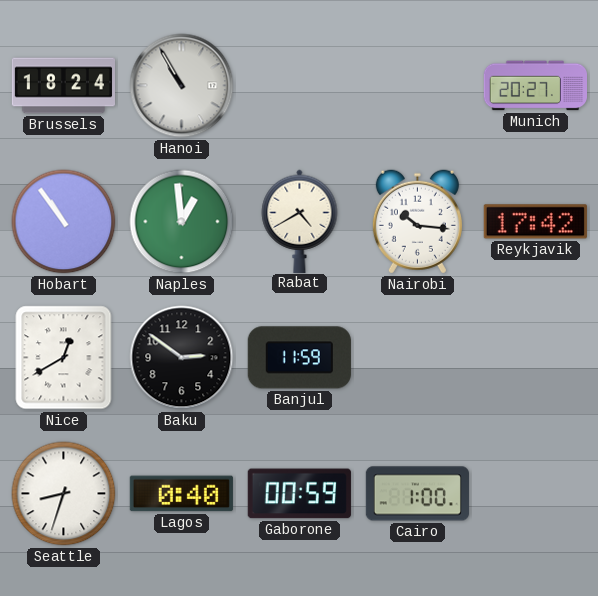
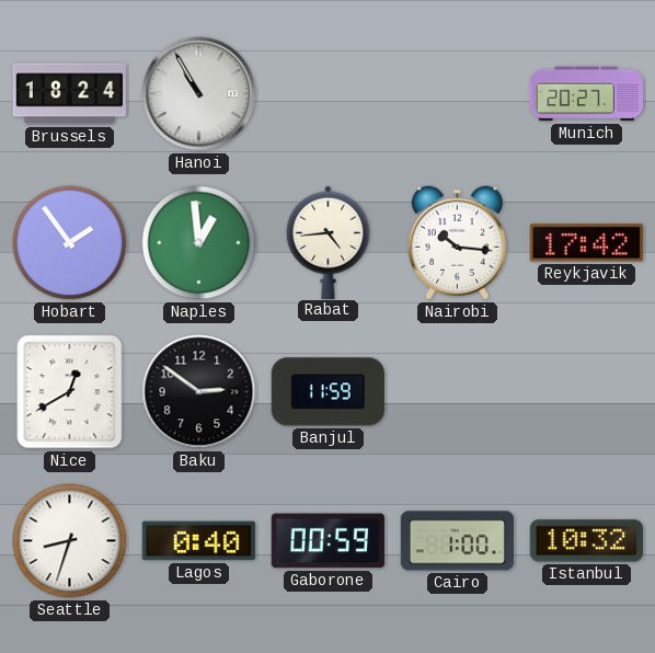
Hobart: 10:54 -> 1:54 (70, 243)
Rabat: 4:40 -> 4:44 (329, 242)
Istanbul: none -> 10:32 (586, 541)
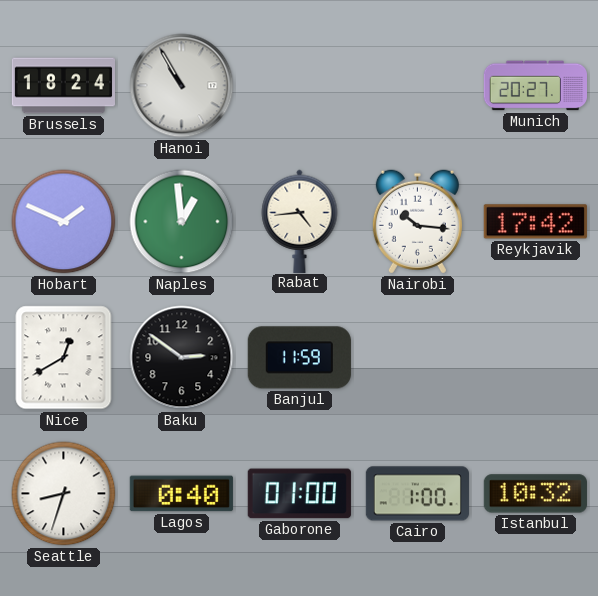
Hobart: 1:54 -> 1:49 (64, 222)
Gaborone: 00:59 -> 01:00 (299, 494)
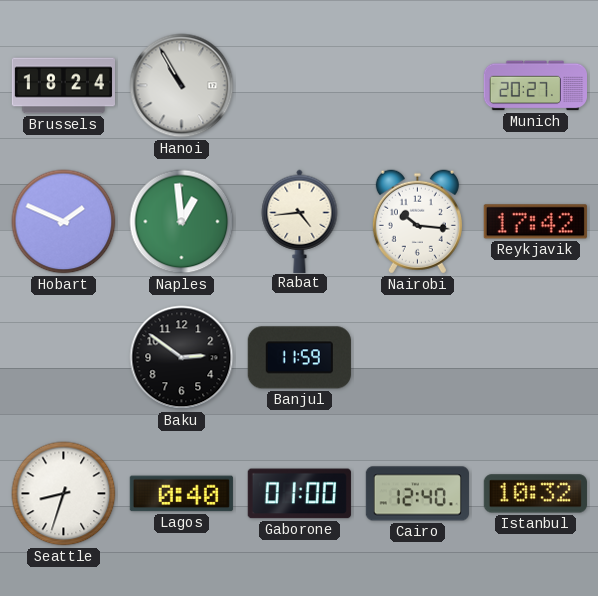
Nice: 12:40 -> none (64, 358)
Cairo: 1:00 -> 12:40 (417, 494)
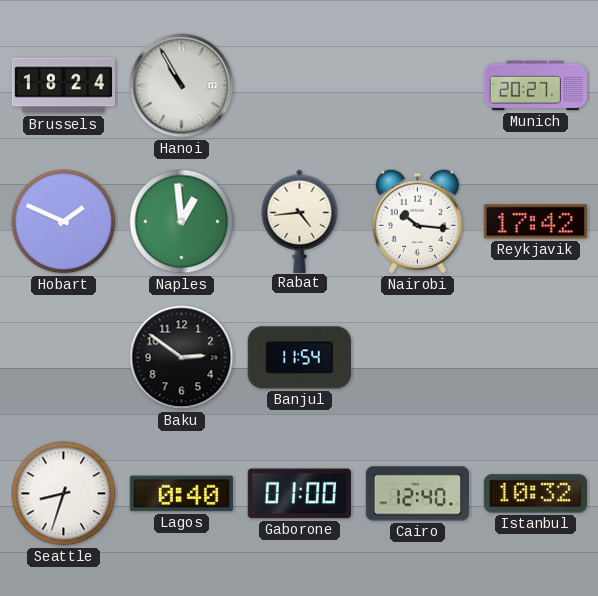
Banjul: 11:59 -> 11:54 (299, 358)
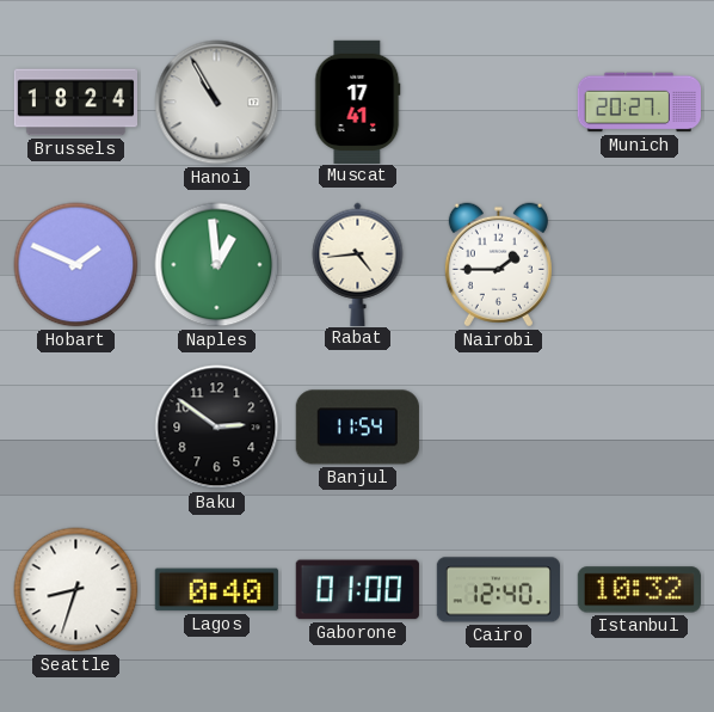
Muscat: none -> 17:41 (358, 102)
Nairobi: 10:16 -> 1:45 (498, 265)
Reykjavik: 17:42 -> none (535, 222)
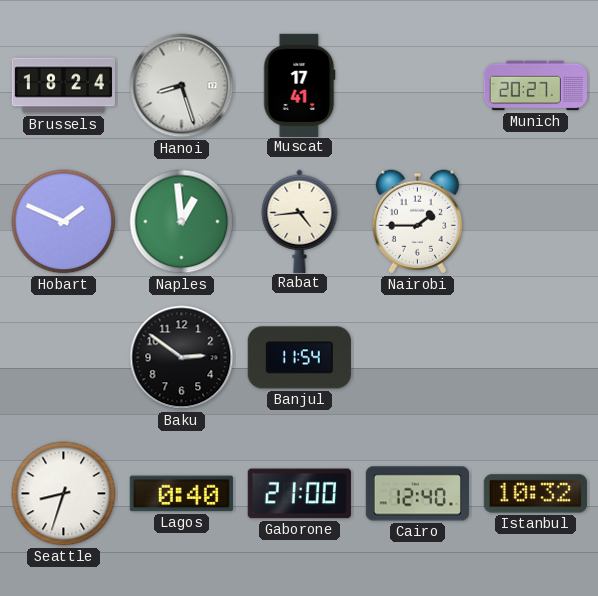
Hanoi: 10:55 -> 8:27 (182, 86)
Gaborone: 01:00 -> 21:00 (299, 494)
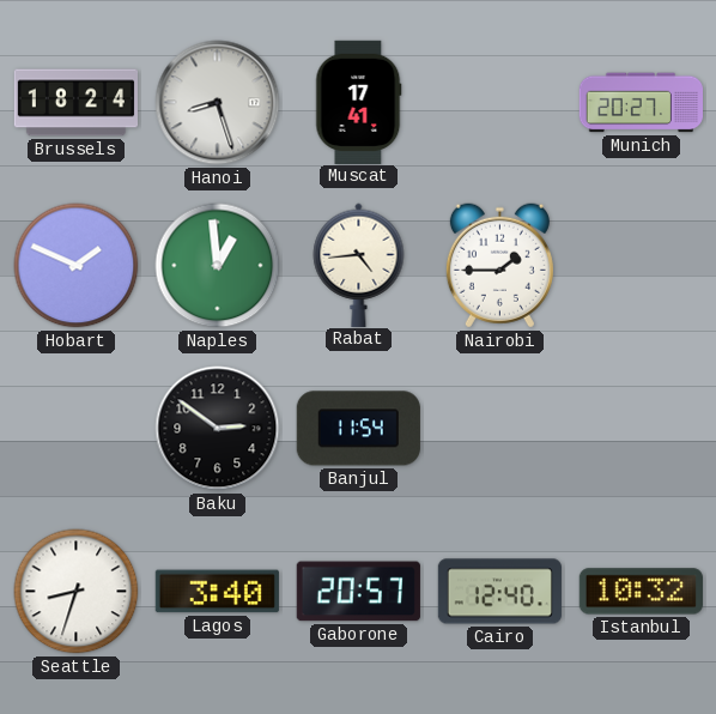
Lagos: 0:40 -> 3:40 (217, 592)
Gaborone: 21:00 -> 20:57 (358, 592)
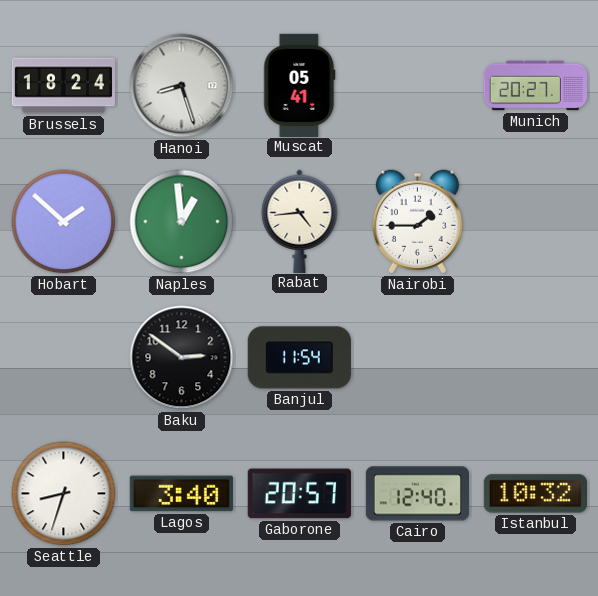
Muscat: 17:41 -> 05:41 (300, 85)
Hobart: 1:49 -> 1:52 (64, 222)
